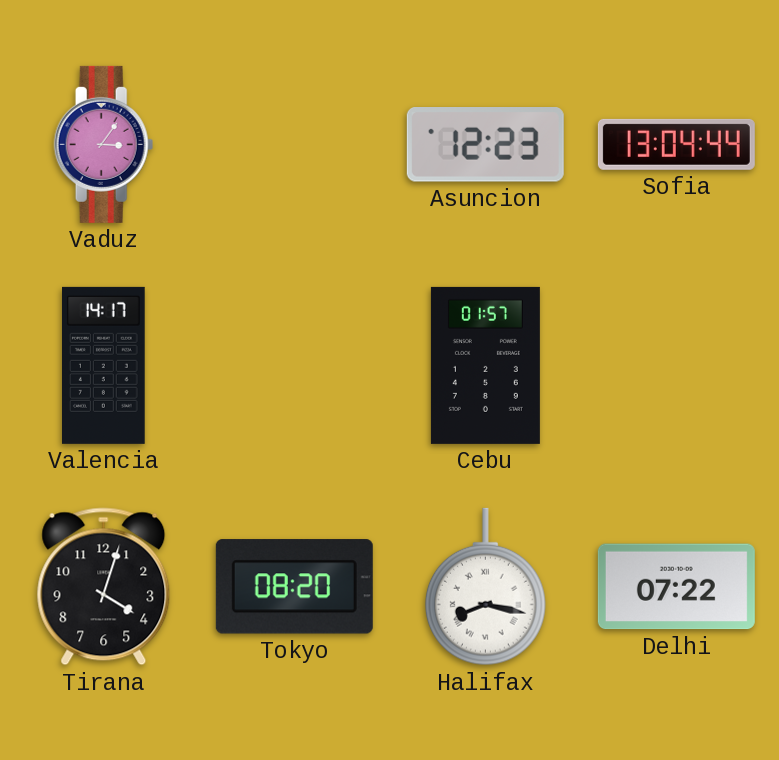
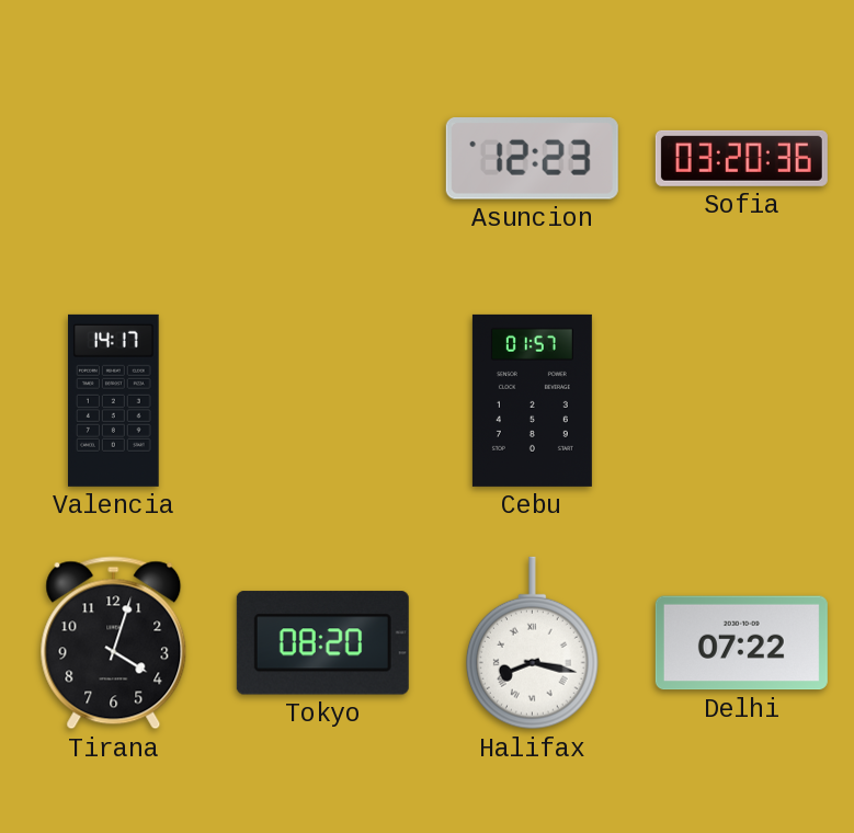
Vaduz: 3:06 -> none (104, 144)
Sofia: 13:04 -> 03:20 (741, 158)
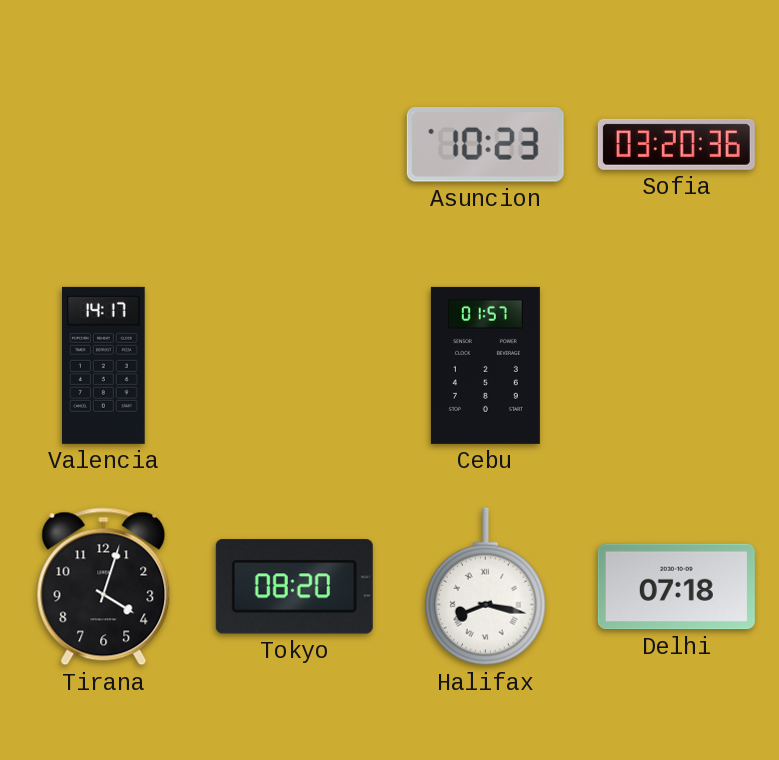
Asuncion: 12:23 -> 10:23 (485, 145)
Delhi: 07:22 -> 07:18 (676, 587)
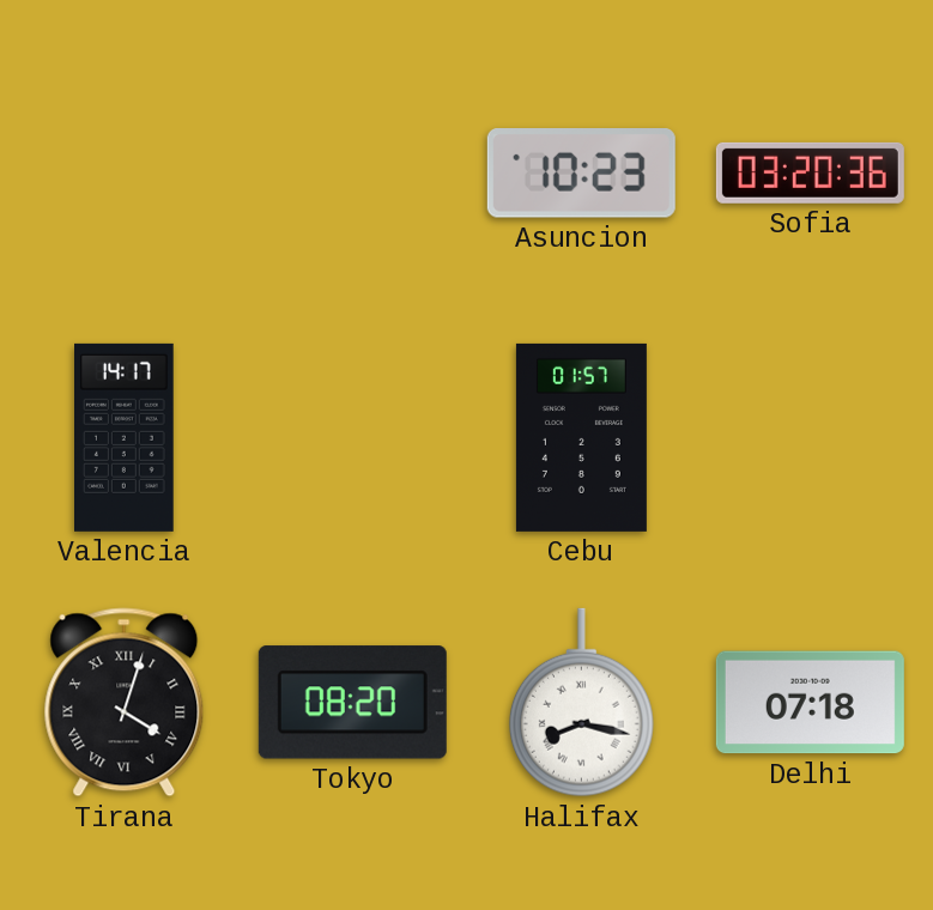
Tirana numerals: Arabic -> Roman (125, 703)
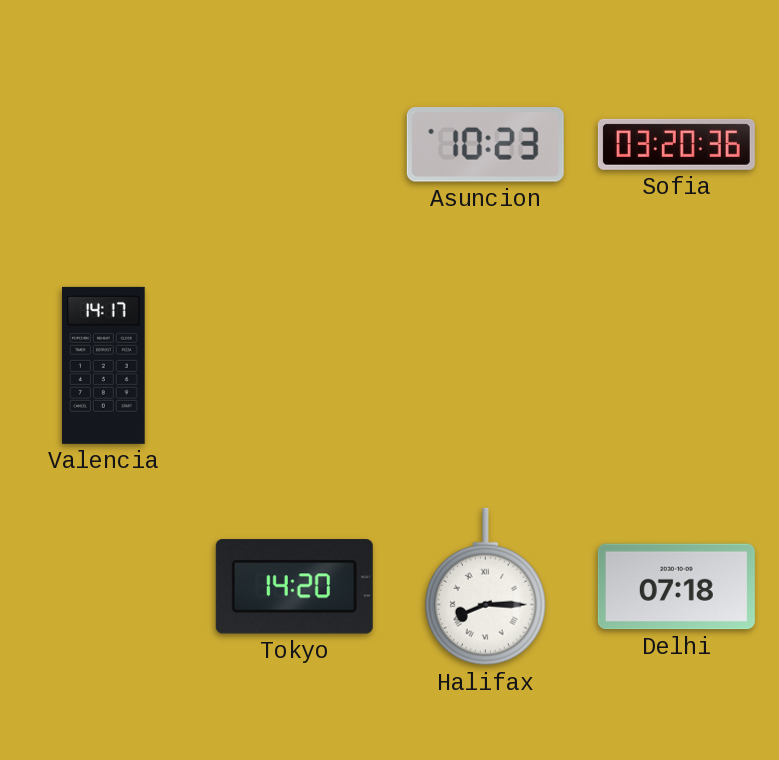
Cebu: 01:57 -> none (581, 437)
Tirana: 4:03 -> none (125, 703)
Tokyo: 08:20 -> 14:20 (294, 587)
Halifax: 8:17 -> 8:15 (485, 587)
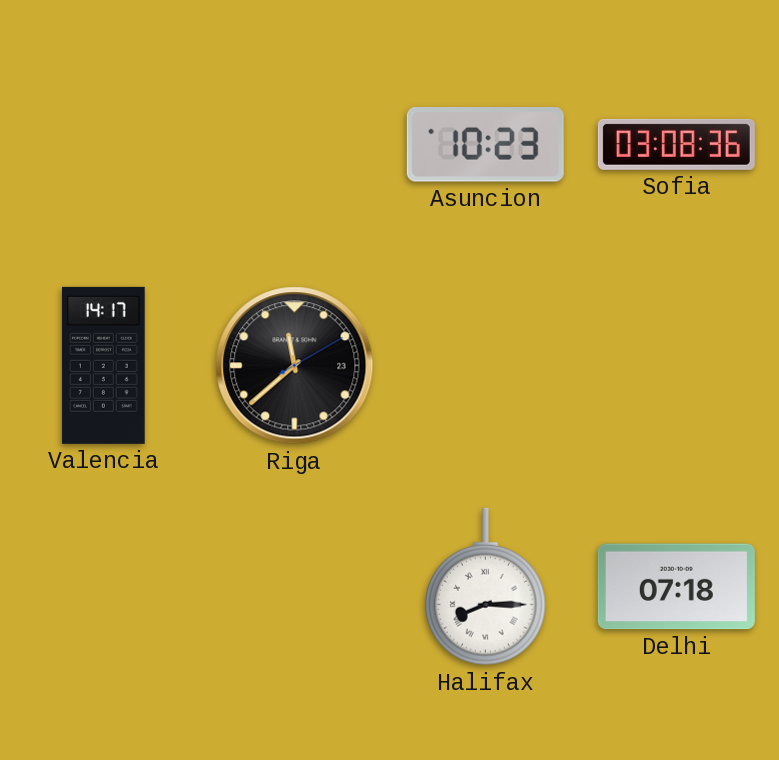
Sofia: 03:20 -> 03:08 (676, 144)
Riga: none -> 11:38 (295, 366)
Tokyo: 14:20 -> none (294, 587)
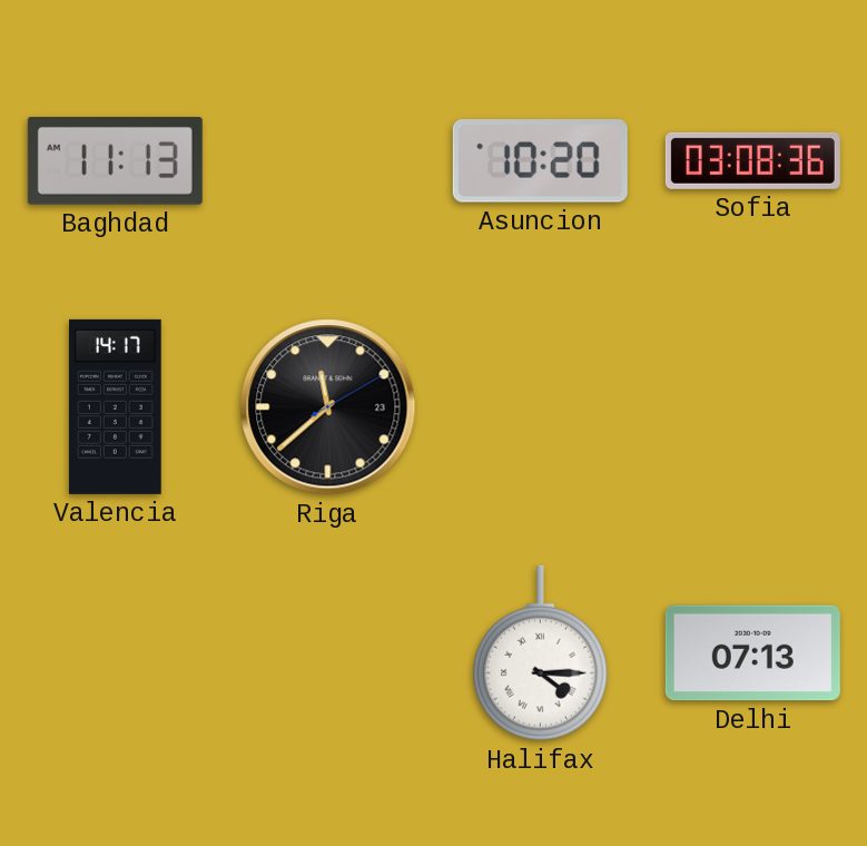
Baghdad: none -> 11:13 (115, 160)
Asuncion: 10:23 -> 10:20 (540, 161)
Halifax: 8:15 -> 4:15 (540, 653)
Delhi: 07:18 -> 07:13 (752, 653)
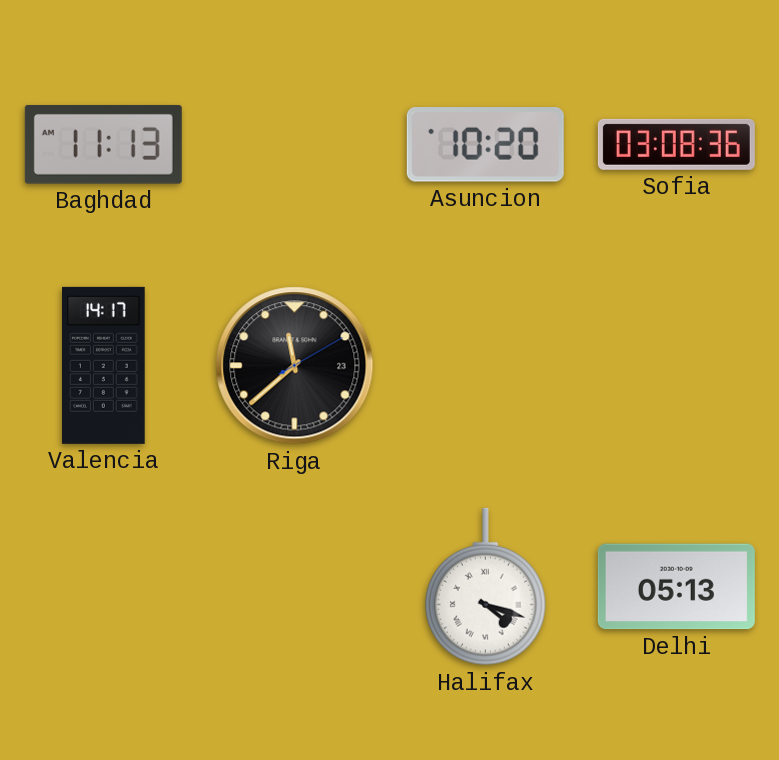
Halifax: 4:15 -> 4:18 (485, 587)
Delhi: 07:13 -> 05:13 (676, 587)
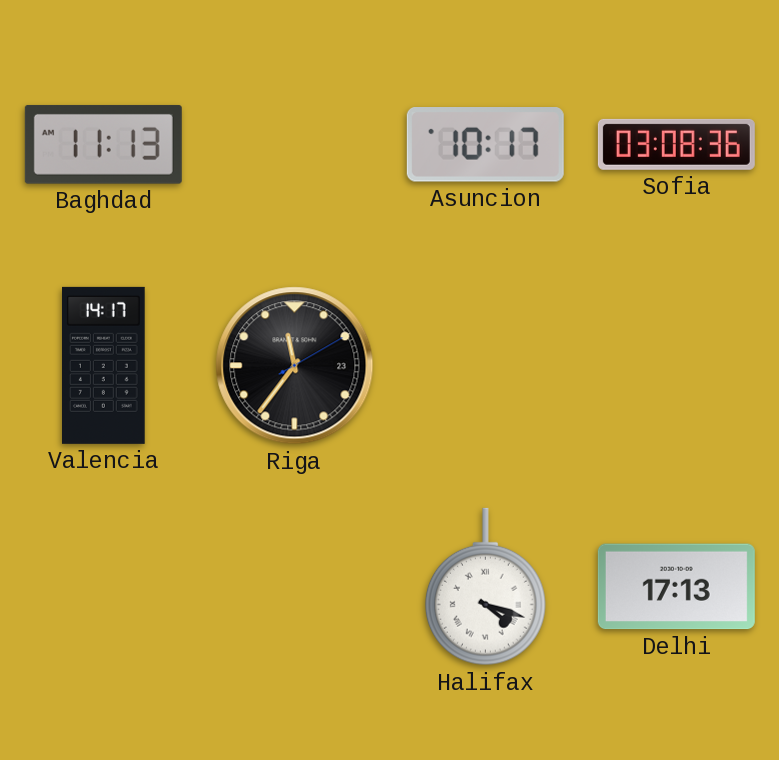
Asuncion: 10:20 -> 10:17 (485, 145)
Riga: 11:38 -> 11:36 (295, 366)
Delhi: 05:13 -> 17:13 (676, 587)
